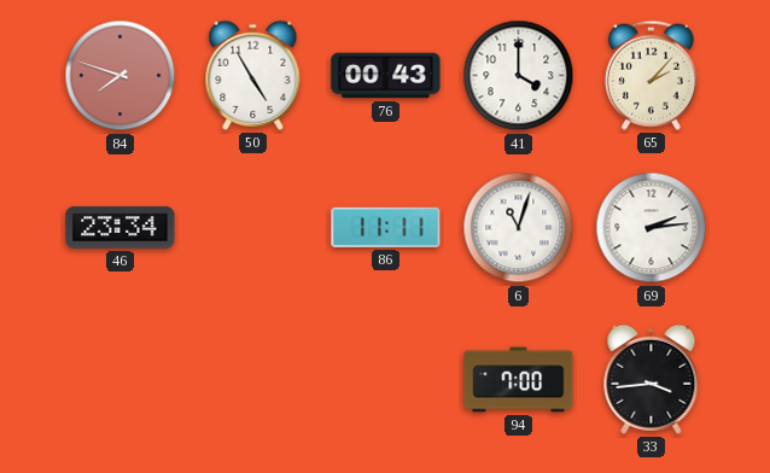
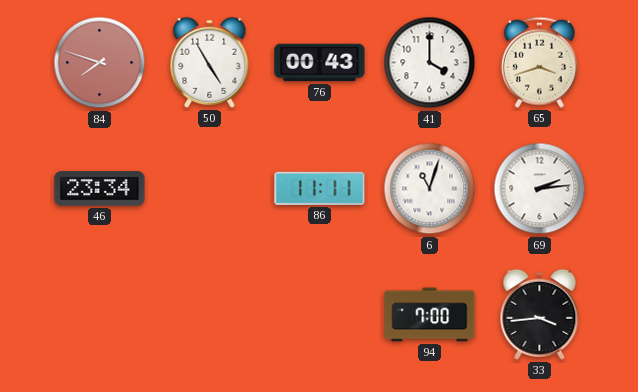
65: 2:07 -> 3:42 (539, 62)
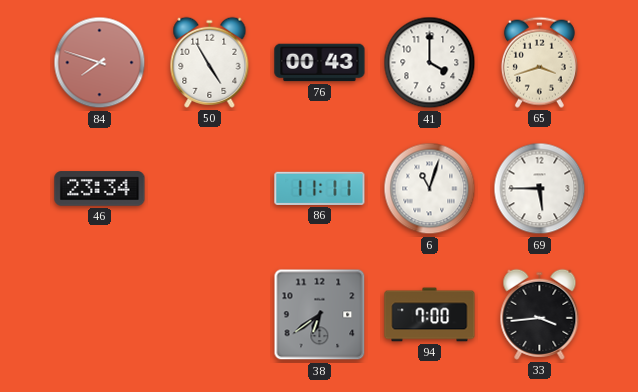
69: 2:14 -> 5:45 (540, 189)
38: none -> 6:39 (320, 315)
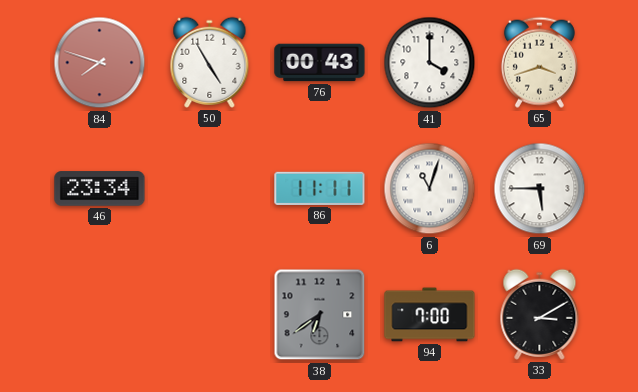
33: 3:44 -> 3:10 (540, 314)
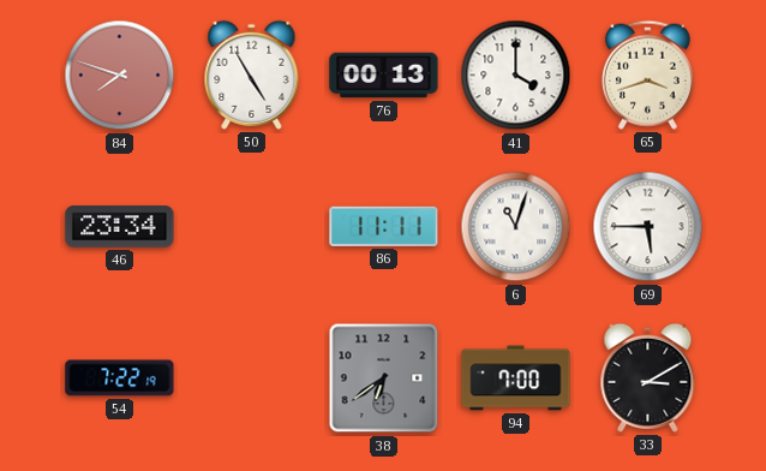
76: 00:43 -> 00:13 (384, 76)
54: none -> 7:22 (120, 378)
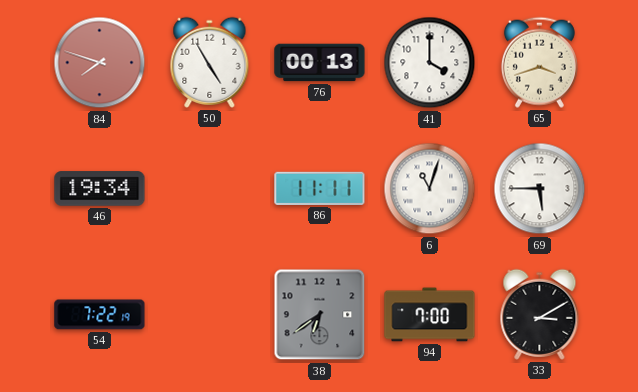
46: 23:34 -> 19:34 (100, 189)
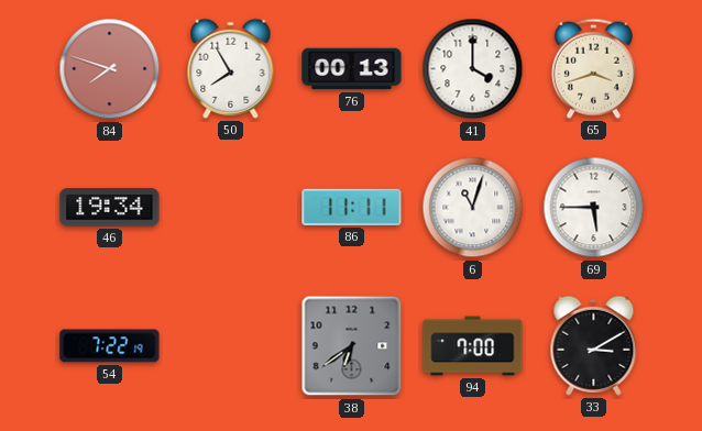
50: 4:55 -> 7:55 (231, 68)
